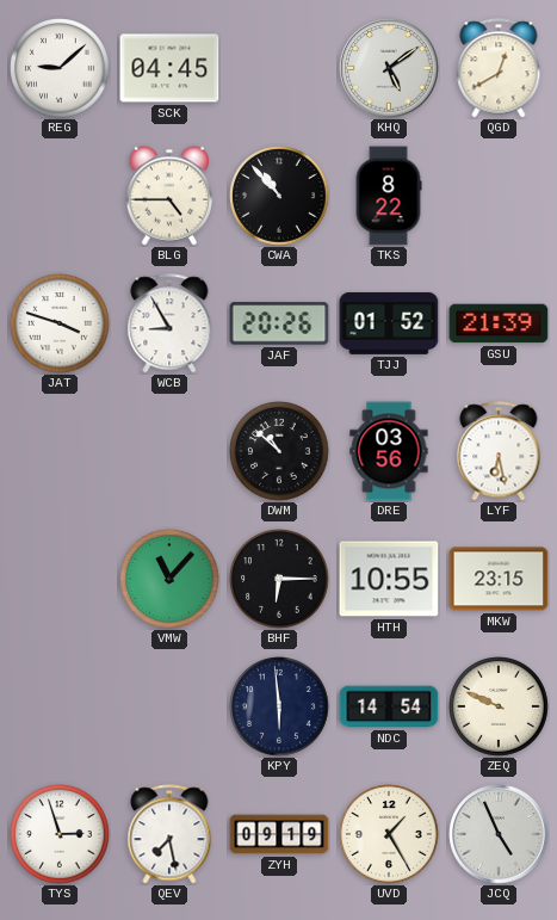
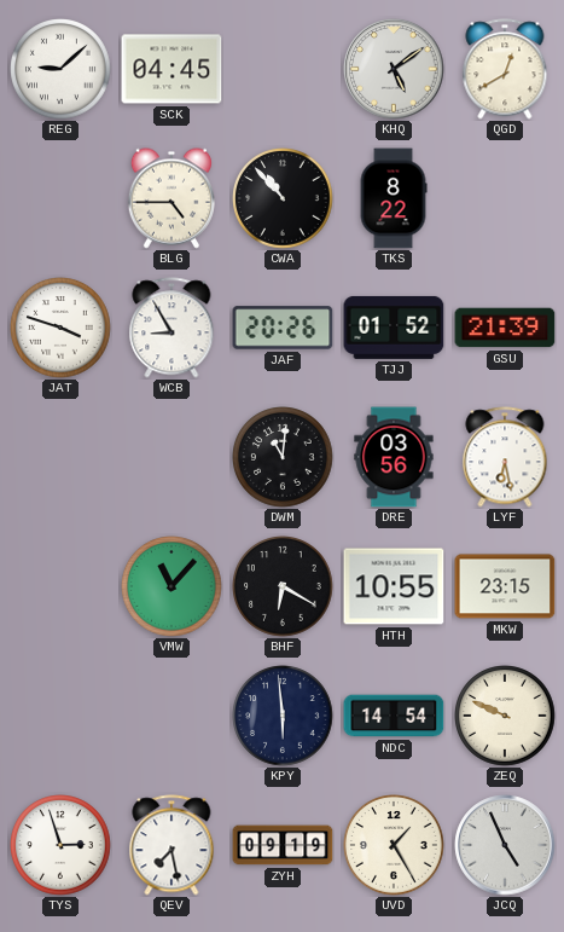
DWM: 10:52 -> 11:01 (283, 457)
BHF: 6:15 -> 6:20 (283, 586)
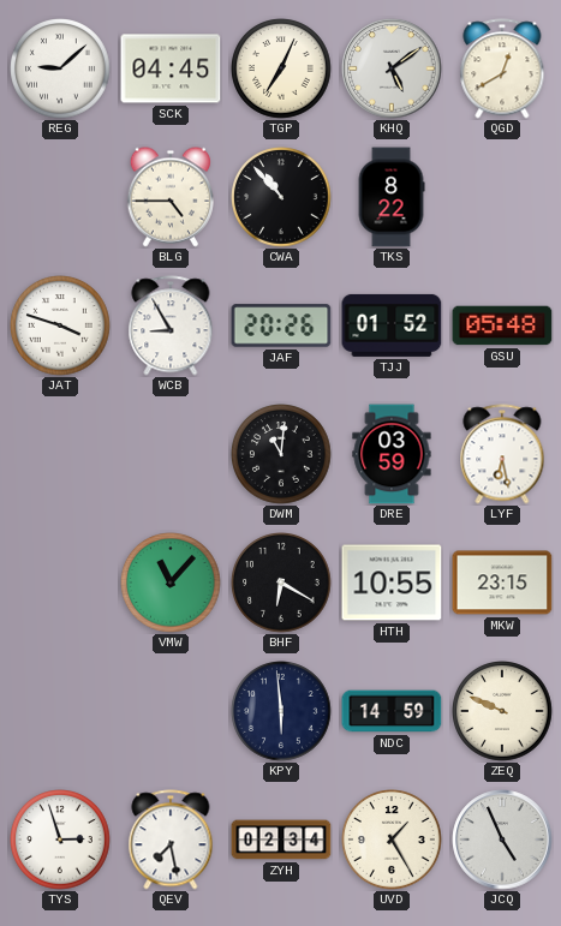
TGP: none -> 7:04 (281, 68)
GSU: 21:39 -> 05:48 (502, 325)
DRE: 03:56 -> 03:59 (392, 454)
NDC: 14:54 -> 14:59 (392, 711)
ZYH: 09:19 -> 02:34 (281, 840)
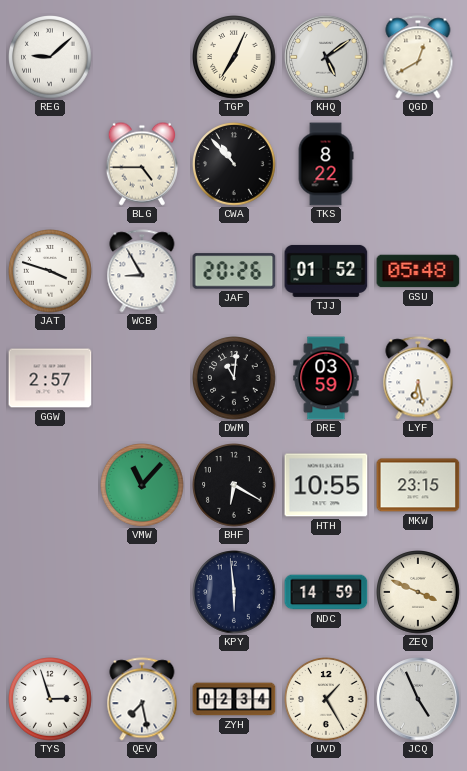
SCK: 04:45 -> none (171, 68)
GGW: none -> 2:57 (50, 378)
ZEQ: 9:49 -> 3:49 (418, 592)
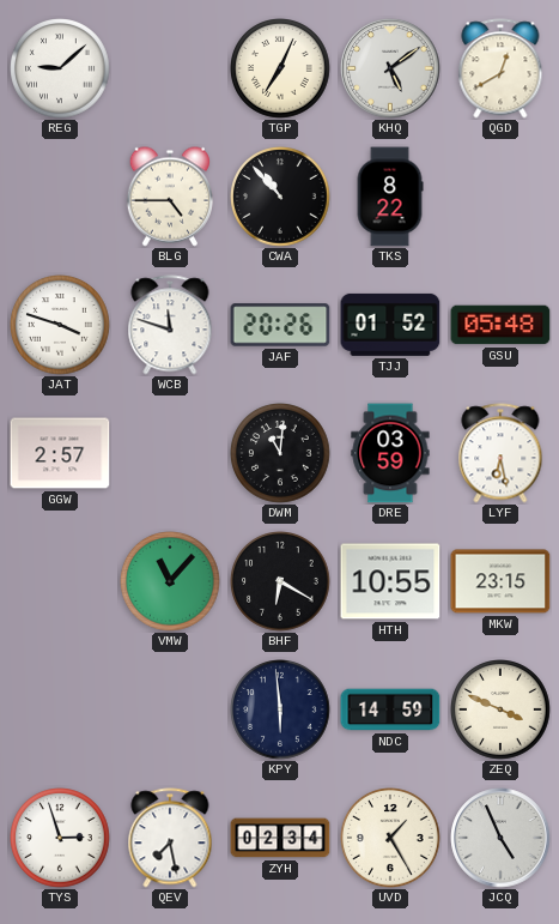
WCB: 8:55 -> 11:48 (170, 325)
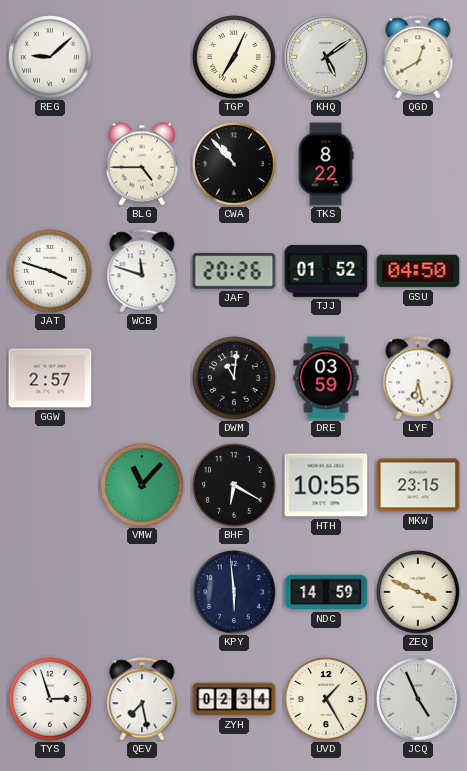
GSU: 05:48 -> 04:50 (418, 271)
